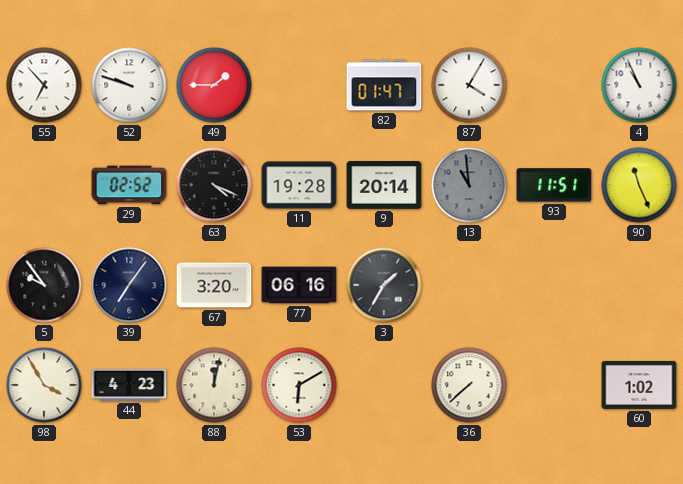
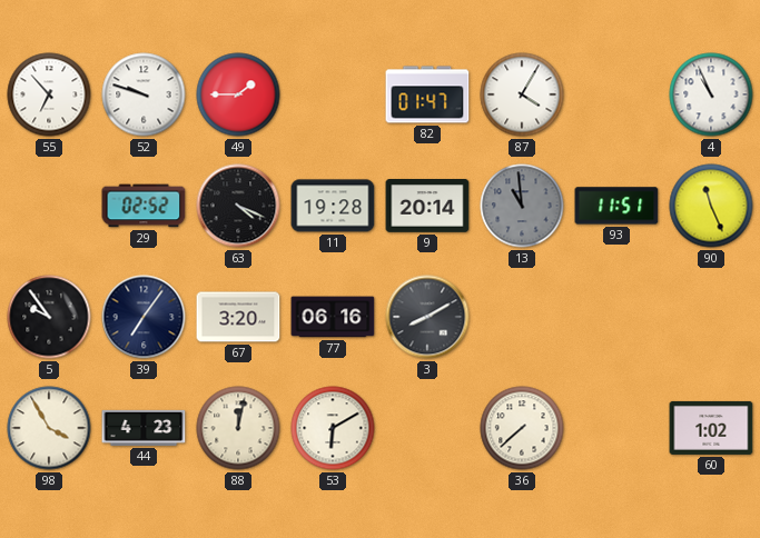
3: 1:35 -> 8:10 (427, 317)
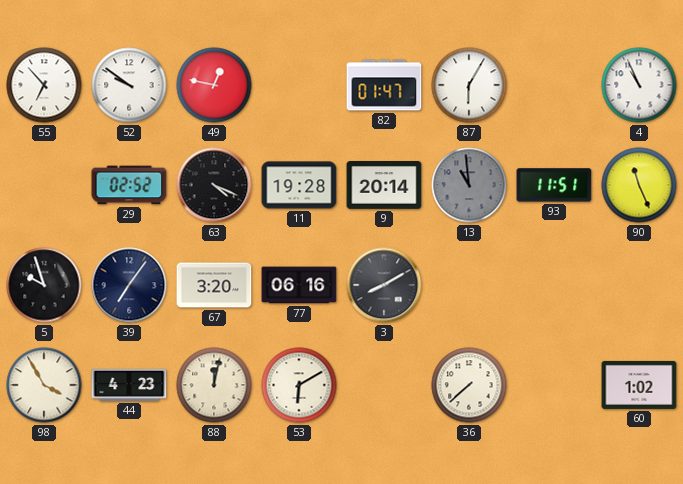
52: 9:48 -> 9:51 (129, 85)
49: 1:45 -> 12:47 (214, 85)
87: 4:05 -> 6:05 (469, 85)
5: 9:54 -> 9:57 (44, 285)
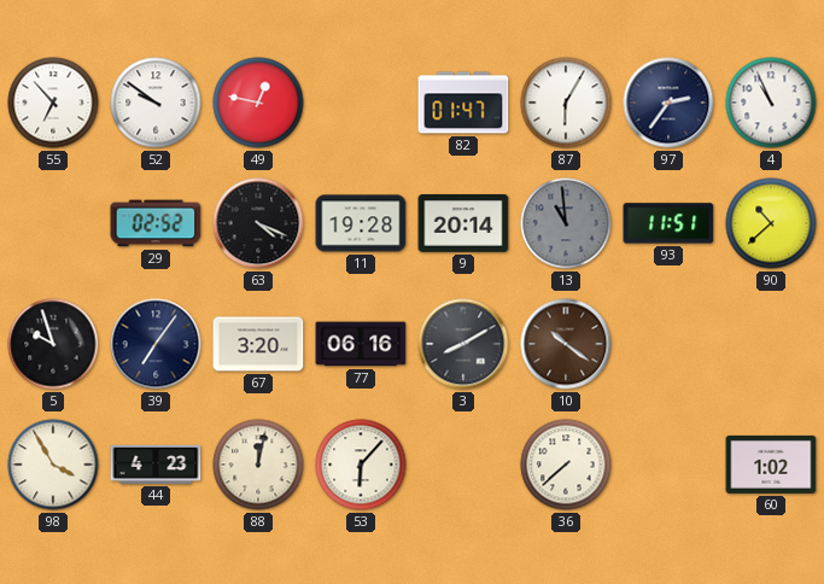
97: none -> 2:36 (668, 103)
90: 11:26 -> 10:38 (771, 223)
10: none -> 10:21 (566, 344)
53: 6:10 -> 6:07 (361, 465)
